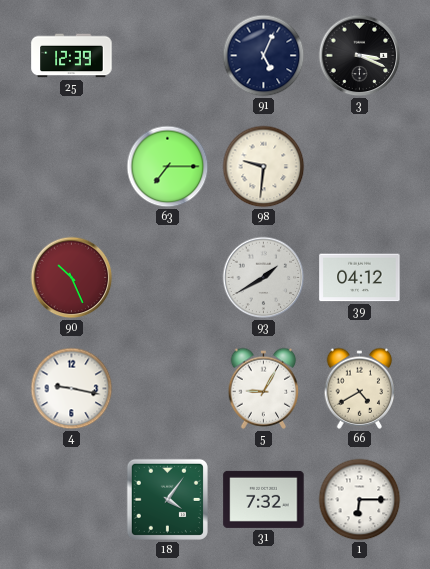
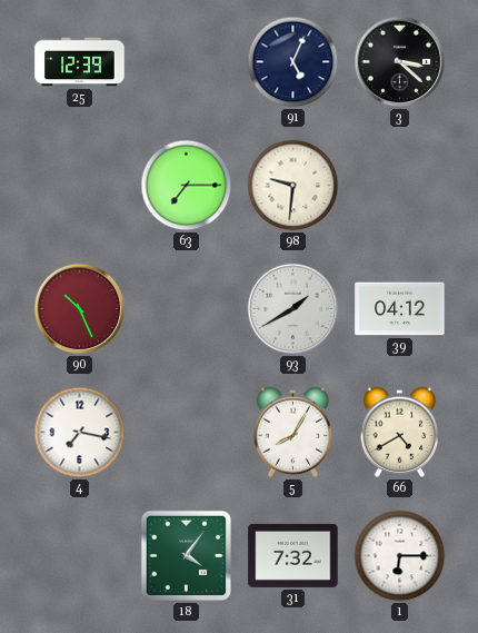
3: 3:19 -> 3:22 (400, 62)
4: 9:17 -> 7:17 (80, 433)
5: 9:05 -> 8:05 (293, 432)
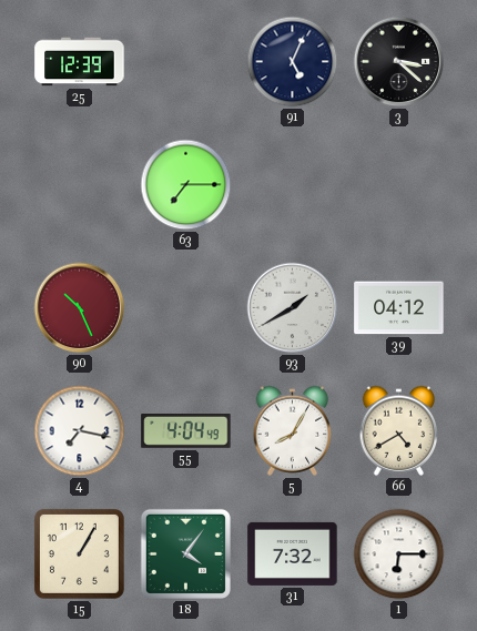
98: 9:31 -> none (293, 186)
55: none -> 4:04 (186, 431)
15: none -> 1:05 (79, 553)
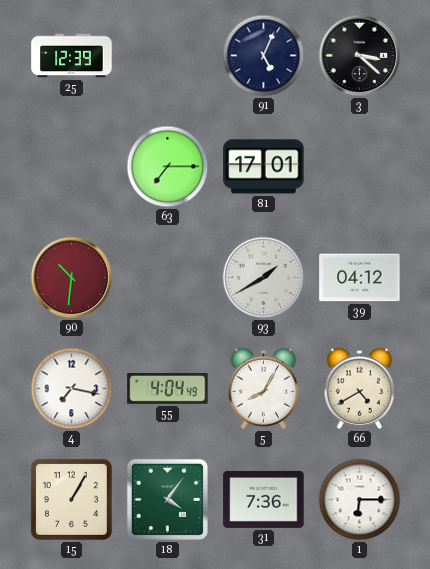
81: none -> 17:01 (264, 167)
90: 10:26 -> 10:31 (72, 278)
31: 7:32 -> 7:36 (264, 499)
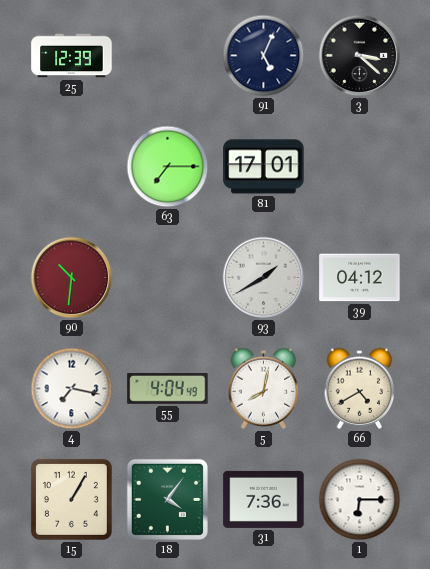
5: 8:05 -> 8:02 (264, 388)
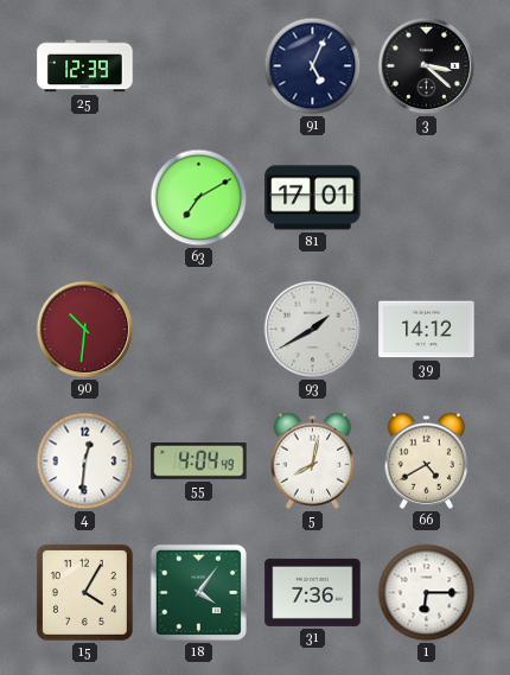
63: 7:15 -> 7:10 (199, 198)
39: 04:12 -> 14:12 (427, 330)
4: 7:17 -> 12:31 (85, 461)
15: 1:05 -> 4:05 (84, 592)
